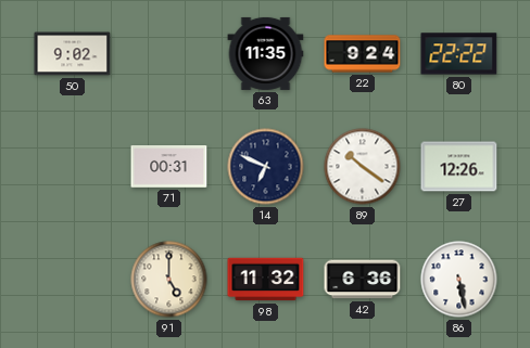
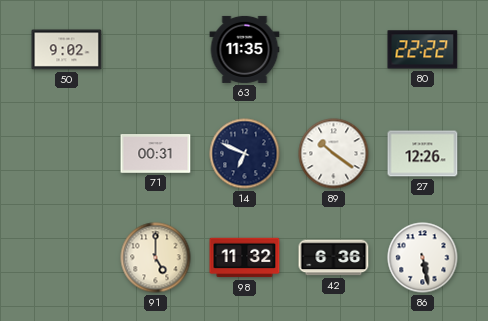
22: 9:24 -> none (363, 54)
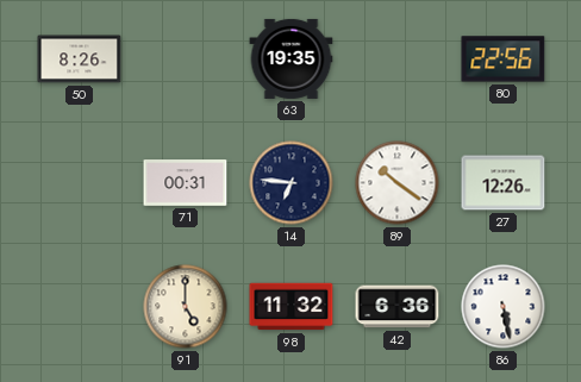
50: 9:02 -> 8:26 (80, 60)
63: 11:35 -> 19:35 (292, 58)
80: 22:22 -> 22:56 (504, 60)
14: 6:49 -> 6:46 (292, 183)
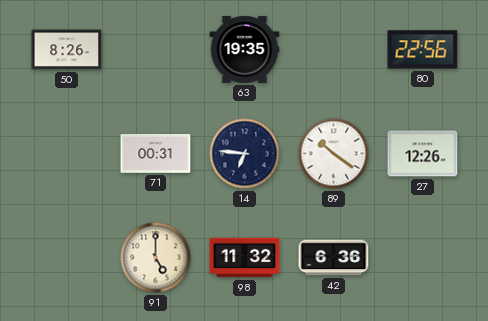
86: 5:28 -> none (504, 307)
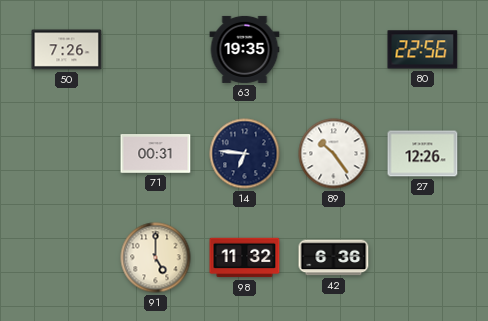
50: 8:26 -> 7:26 (67, 50)
89: 10:21 -> 10:24 (334, 154)
